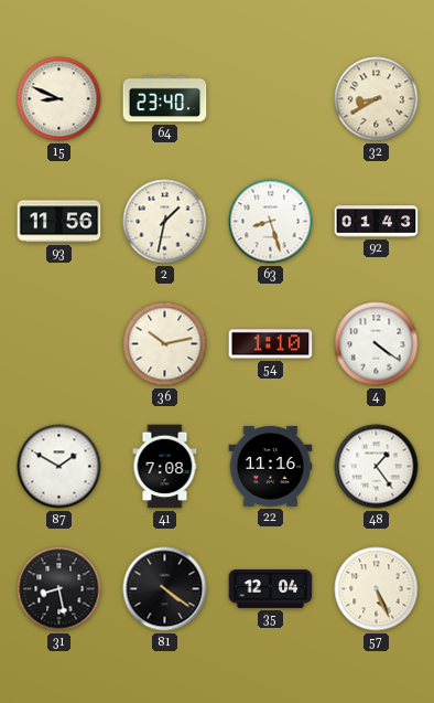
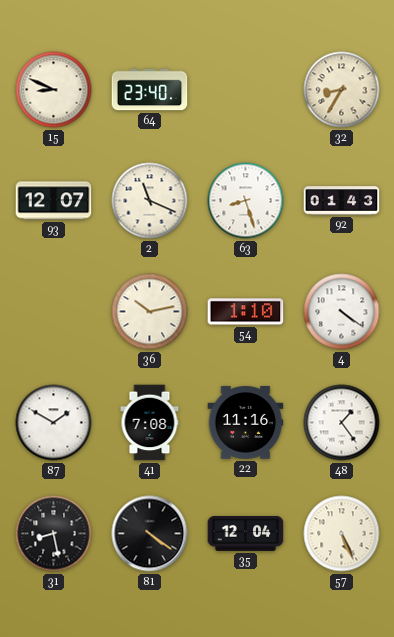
32: 8:40 -> 8:35 (342, 90)
93: 11:56 -> 12:07 (54, 201)
2: 1:32 -> 11:19 (150, 201)
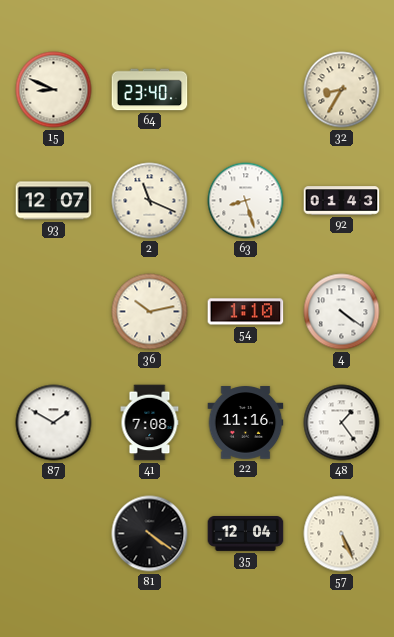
31: 8:28 -> none (54, 534)
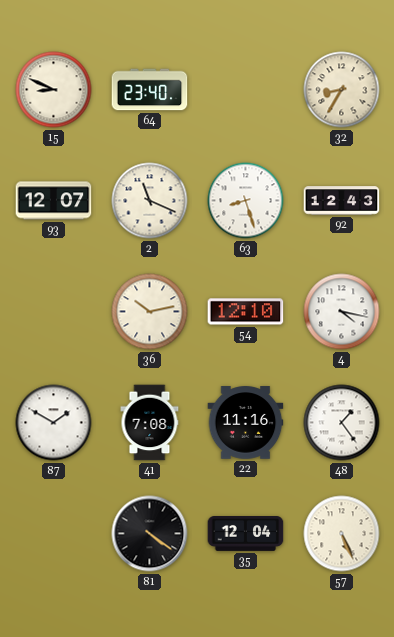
92: 01:43 -> 12:43 (342, 201)
54: 1:10 -> 12:10 (246, 312)
4: 4:21 -> 4:17 (342, 312)
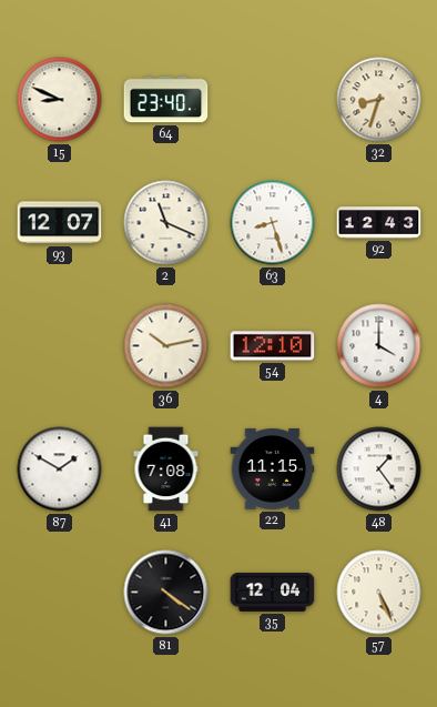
32: 8:35 -> 8:33 (379, 100)
4: 4:17 -> 4:00 (379, 346)
22: 11:16 -> 11:15 (273, 469)
